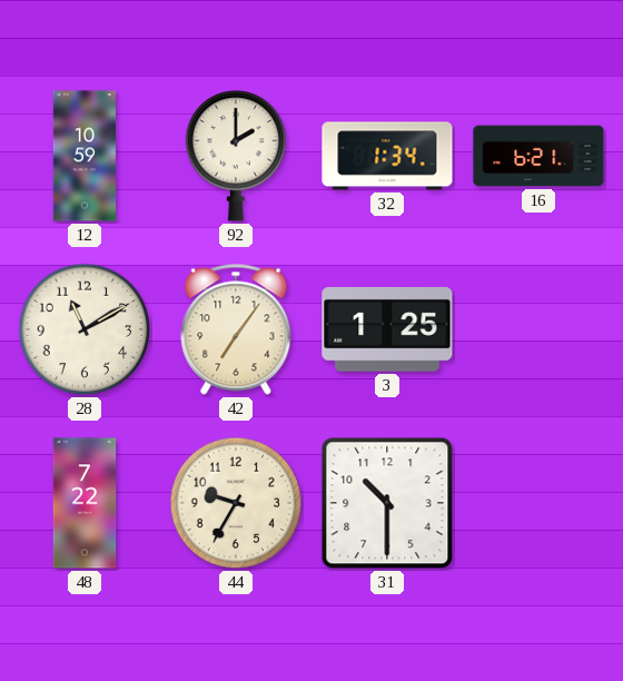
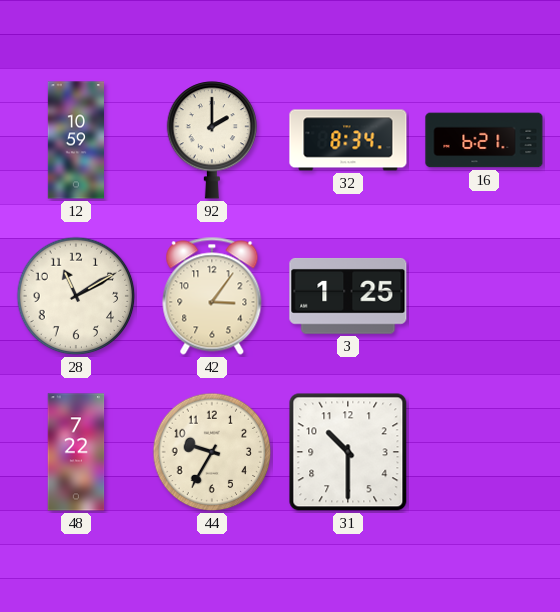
32: 1:34 -> 8:34 (348, 140)
42: 7:06 -> 3:06 (212, 296)
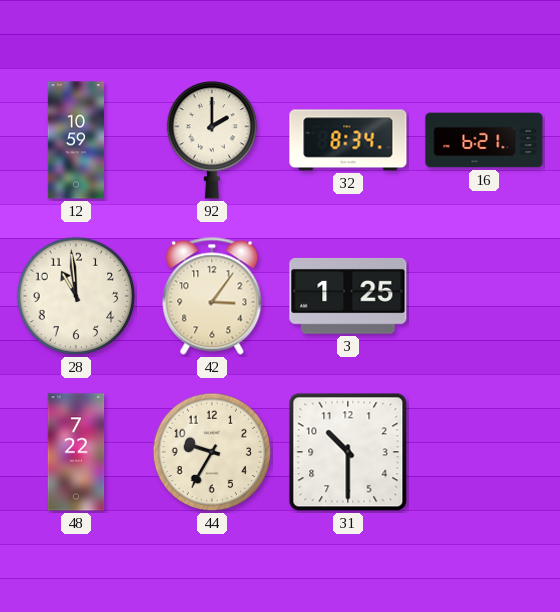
28: 11:10 -> 10:59 (76, 296)
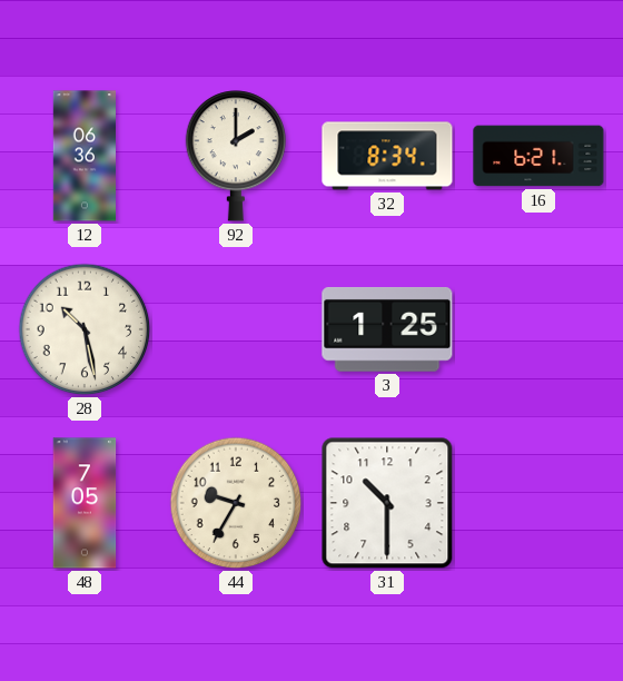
12: 10:59 -> 06:36 (83, 156)
28: 10:59 -> 10:28 (85, 329)
42: 3:06 -> none (212, 296)
48: 7:22 -> 7:05 (85, 503)
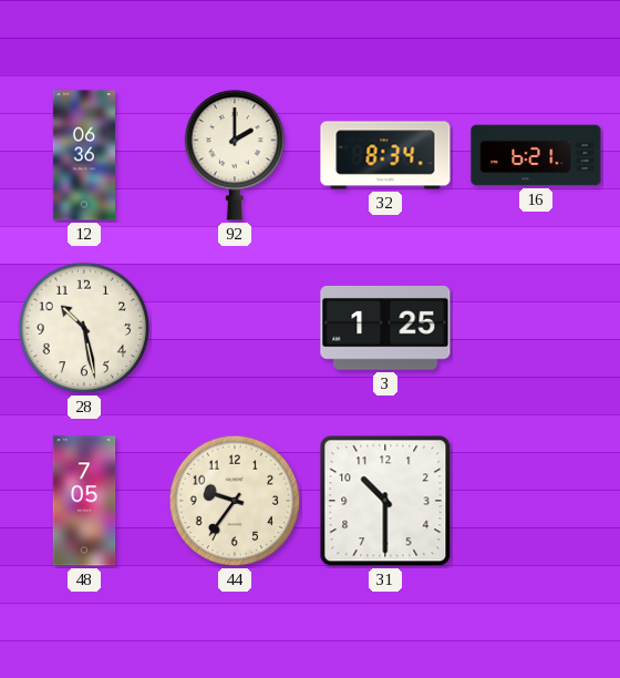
44: 9:35 -> 9:36 (235, 501)
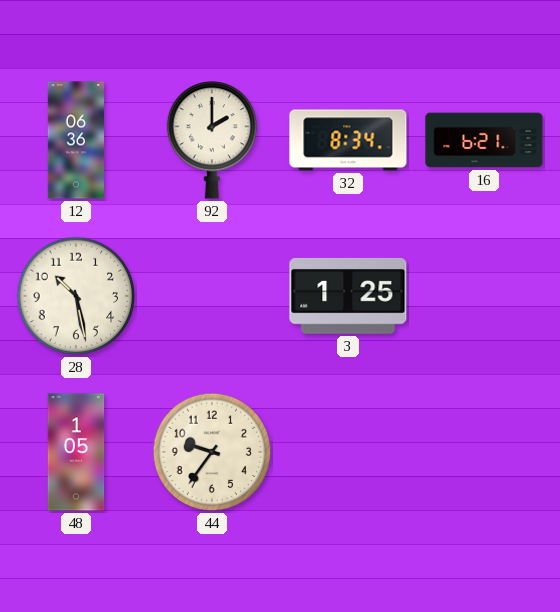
48: 7:05 -> 1:05 (76, 452)
31: 10:30 -> none (385, 501)
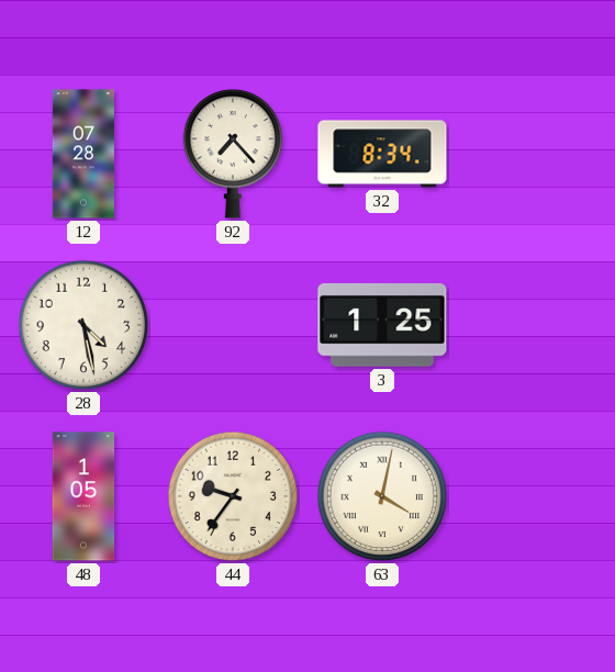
12: 06:36 -> 07:28 (82, 154)
92: 2:00 -> 7:23 (233, 154)
16: 6:21 -> none (484, 140)
28: 10:28 -> 4:28 (83, 325)
63: none -> 4:02 (382, 496)
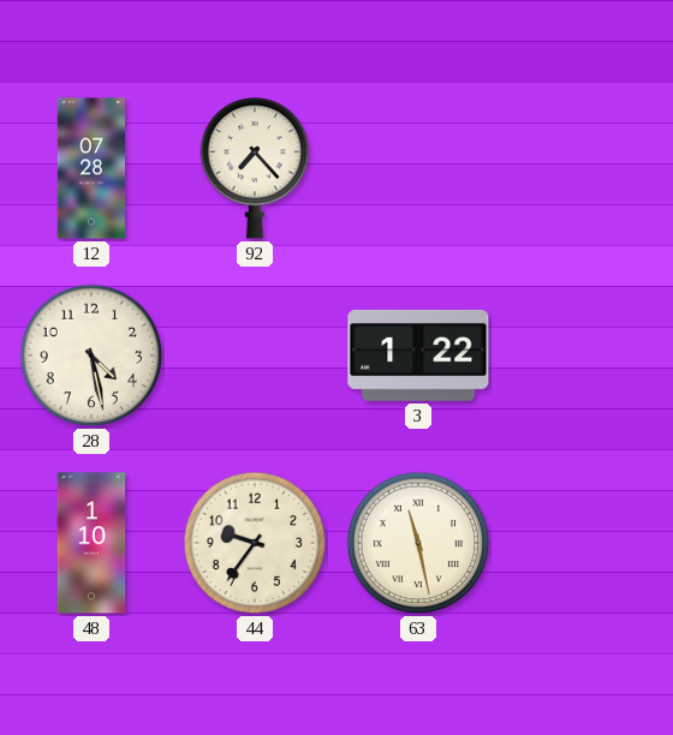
32: 8:34 -> none (382, 154)
3: 1:25 -> 1:22 (418, 355)
48: 1:05 -> 1:10 (91, 543)
63: 4:02 -> 11:28 (418, 543)
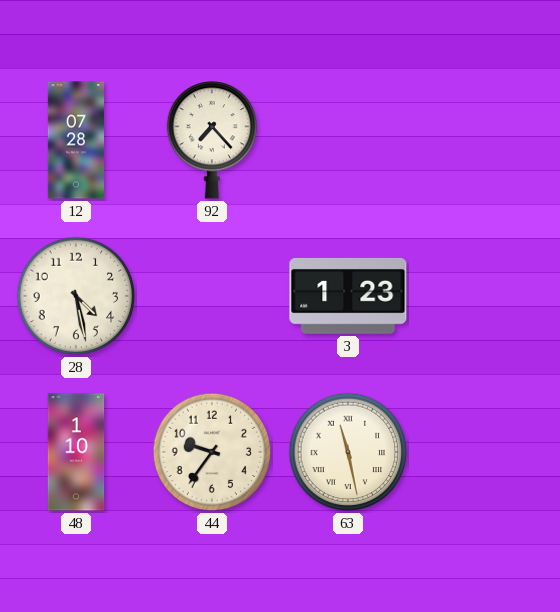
3: 1:22 -> 1:23 (348, 296)
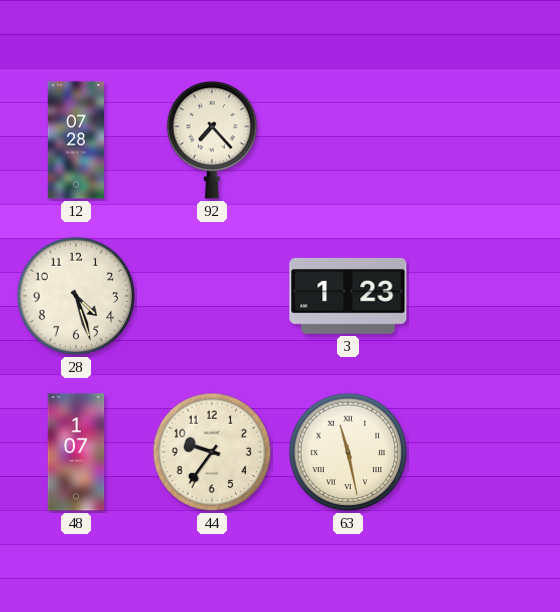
28: 4:28 -> 4:27 (76, 296)
48: 1:10 -> 1:07 (76, 452)
